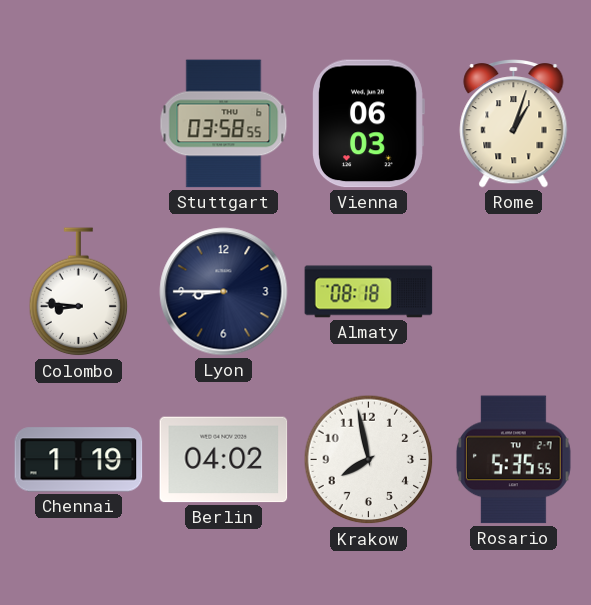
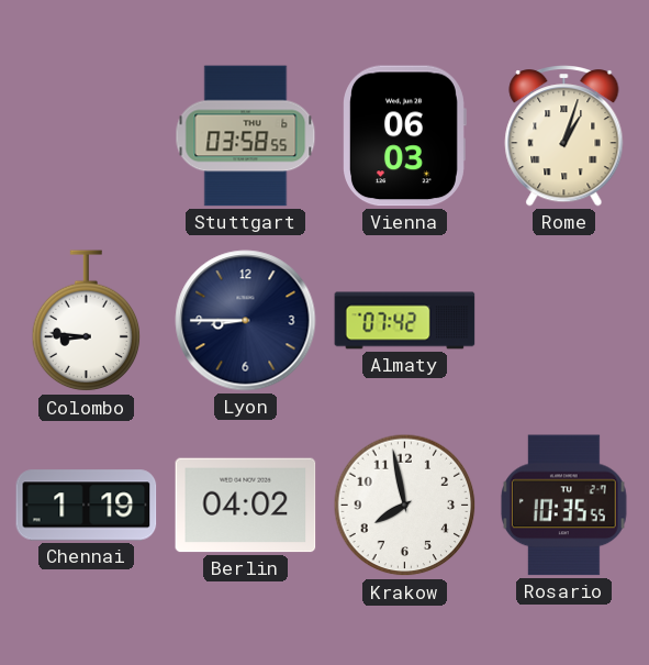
Almaty: 08:18 -> 07:42 (405, 321)
Rosario: 5:35 -> 10:35 (564, 506)
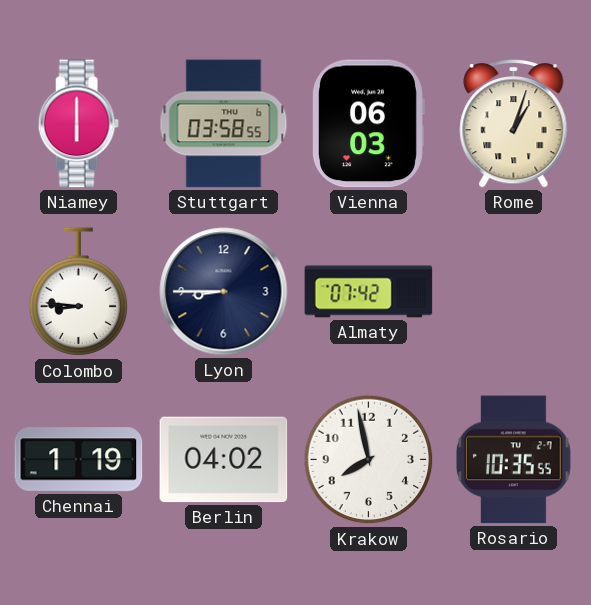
Niamey: none -> 6:00 (78, 124)
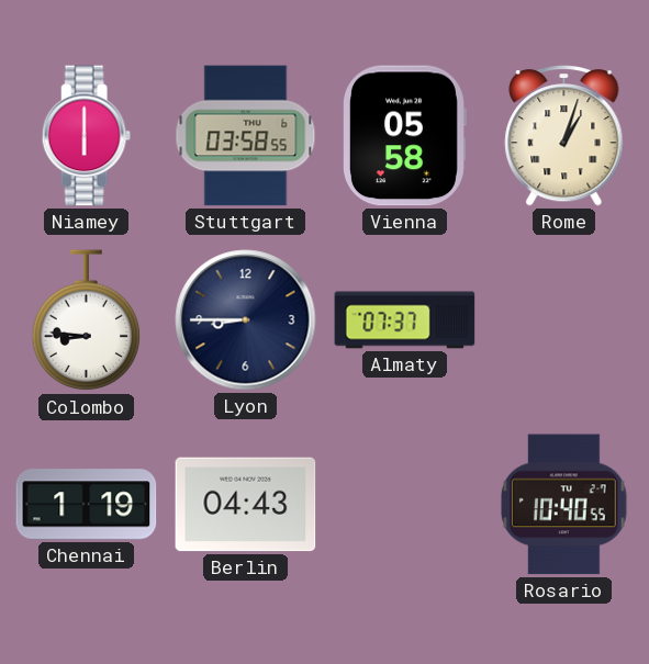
Vienna: 06:03 -> 05:58 (405, 136)
Almaty: 07:42 -> 07:37 (405, 320)
Berlin: 04:02 -> 04:43 (246, 505)
Krakow: 7:58 -> none (369, 460)
Rosario: 10:35 -> 10:40 (564, 505)
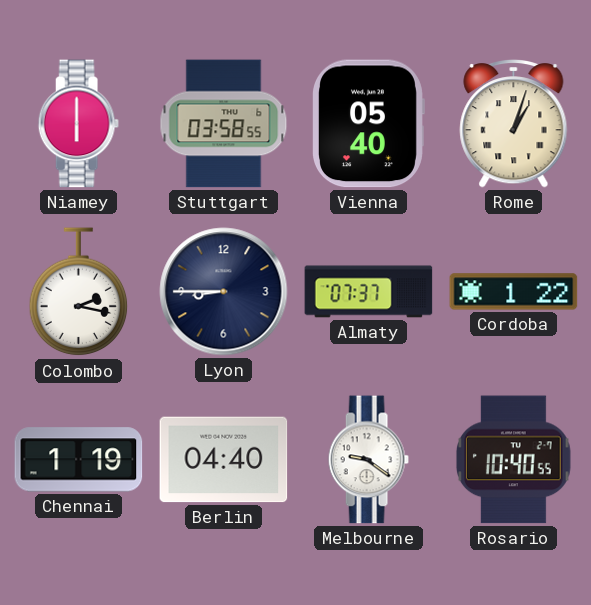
Vienna: 05:58 -> 05:40 (369, 124)
Colombo: 8:46 -> 2:17 (79, 292)
Cordoba: none -> 1:22 (514, 292)
Berlin: 04:43 -> 04:40 (224, 460)
Melbourne: none -> 9:21 (368, 460)
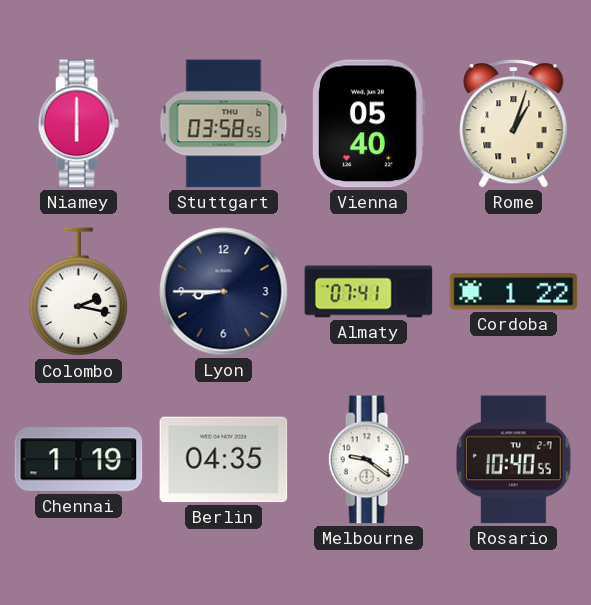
Almaty: 07:37 -> 07:41 (369, 292)
Berlin: 04:40 -> 04:35 (224, 460)
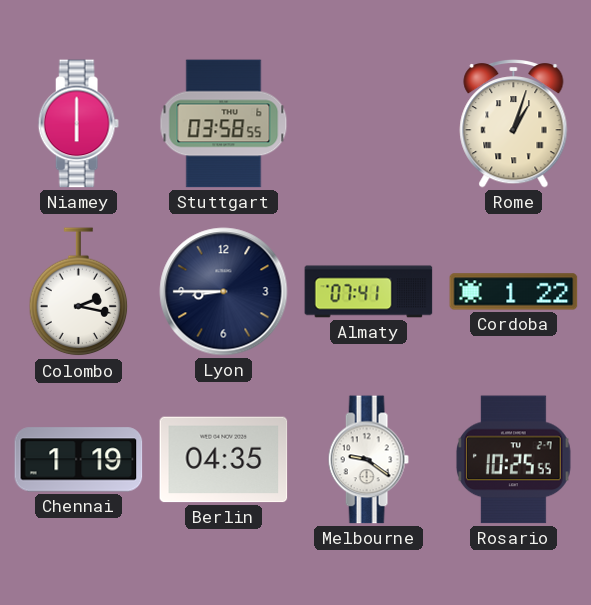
Vienna: 05:40 -> none (369, 124)
Rosario: 10:40 -> 10:25 (514, 460)
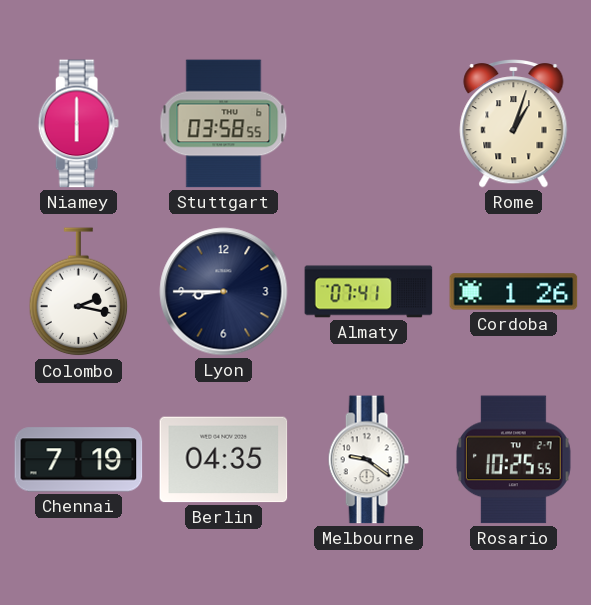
Cordoba: 1:22 -> 1:26 (514, 292)
Chennai: 1:19 -> 7:19 (79, 460)
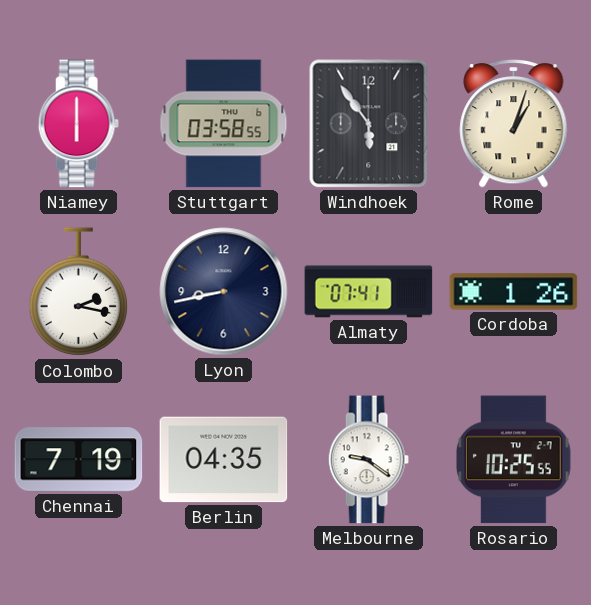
Windhoek: none -> 5:54 (369, 124)
Lyon: 8:45 -> 8:43 (224, 292)
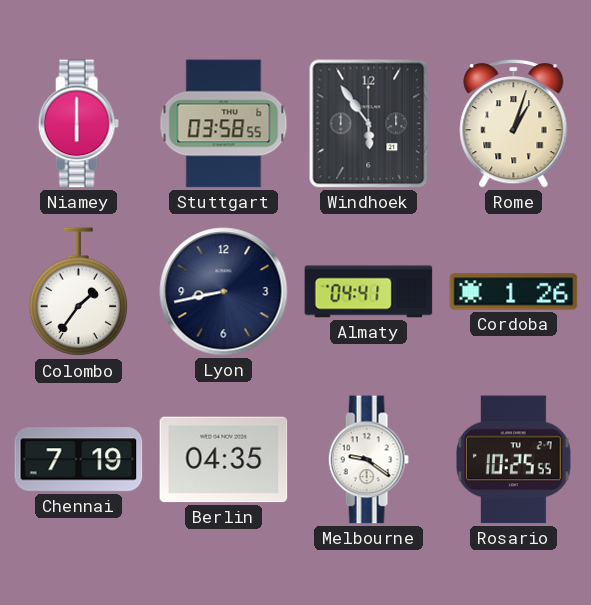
Colombo: 2:17 -> 1:36 (79, 292)
Almaty: 07:41 -> 04:41 (369, 292)
